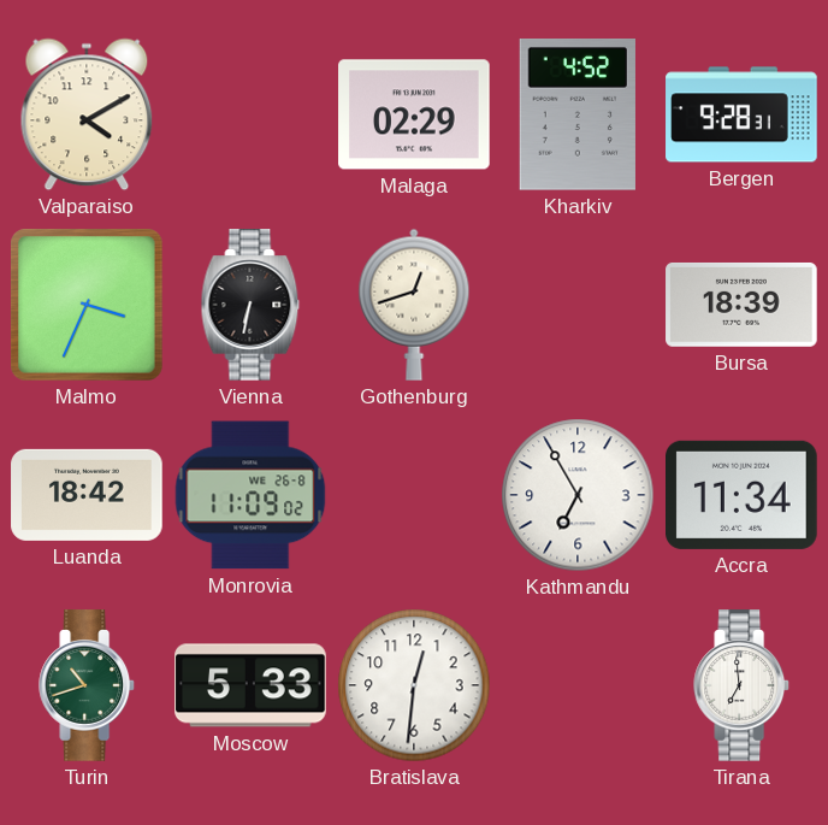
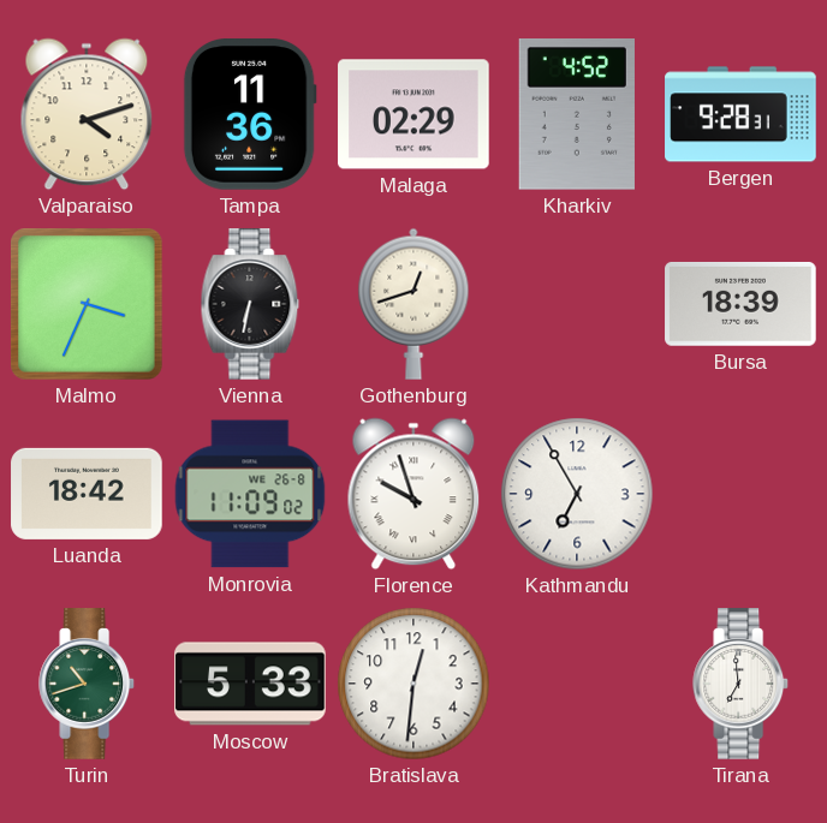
Valparaiso: 4:10 -> 4:12 (87, 114)
Tampa: none -> 11:36 (250, 115)
Florence: none -> 9:57 (413, 494)
Accra: 11:34 -> none (741, 495)
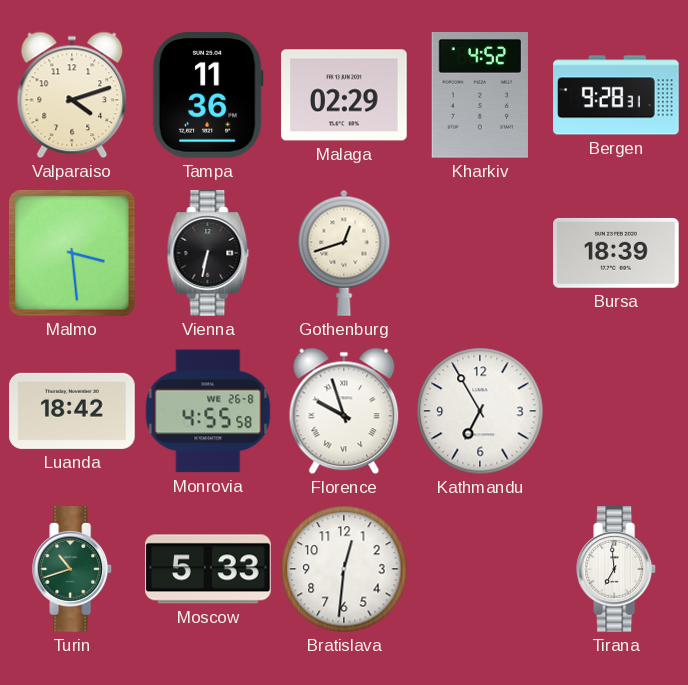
Malmo: 3:34 -> 3:29 (73, 254)
Monrovia: 11:09 -> 4:55 (208, 411)
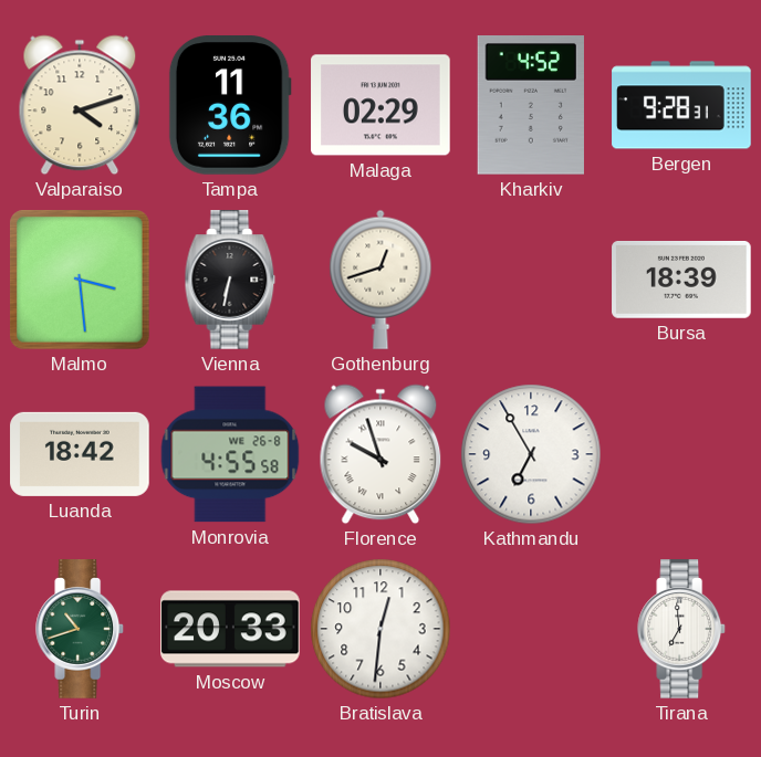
Moscow: 5:33 -> 20:33 (230, 629)
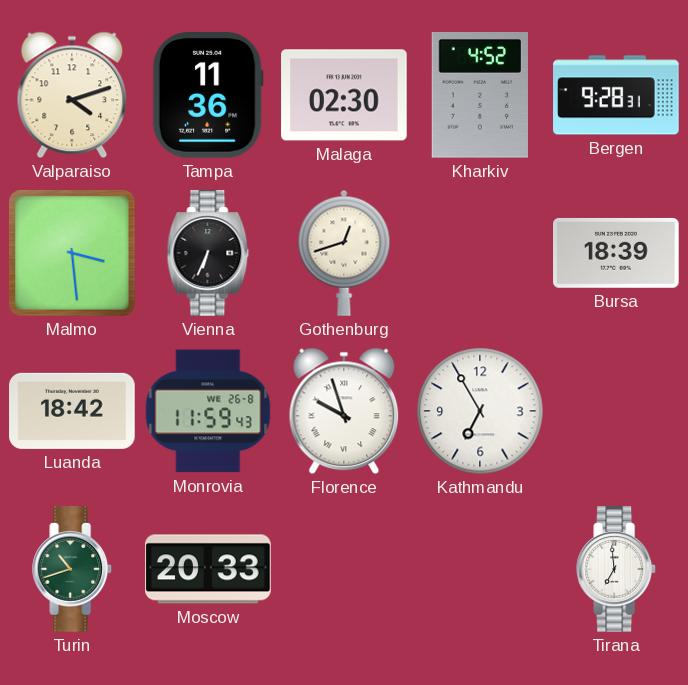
Malaga: 02:29 -> 02:30 (344, 95)
Vienna: 6:32 -> 6:34 (208, 253)
Monrovia: 4:55 -> 11:59 (208, 411)
Bratislava: 12:31 -> none (380, 629)
